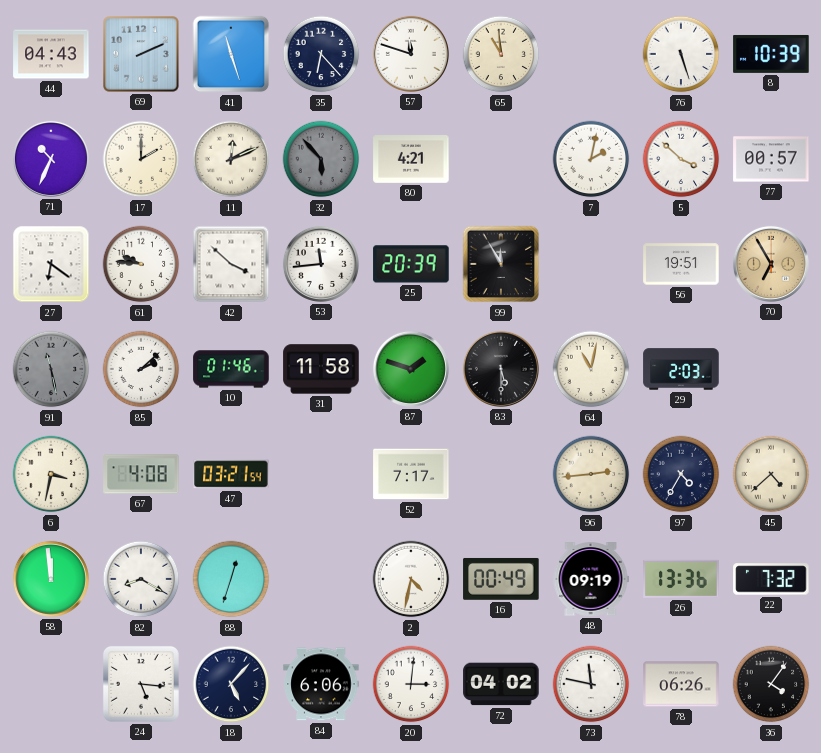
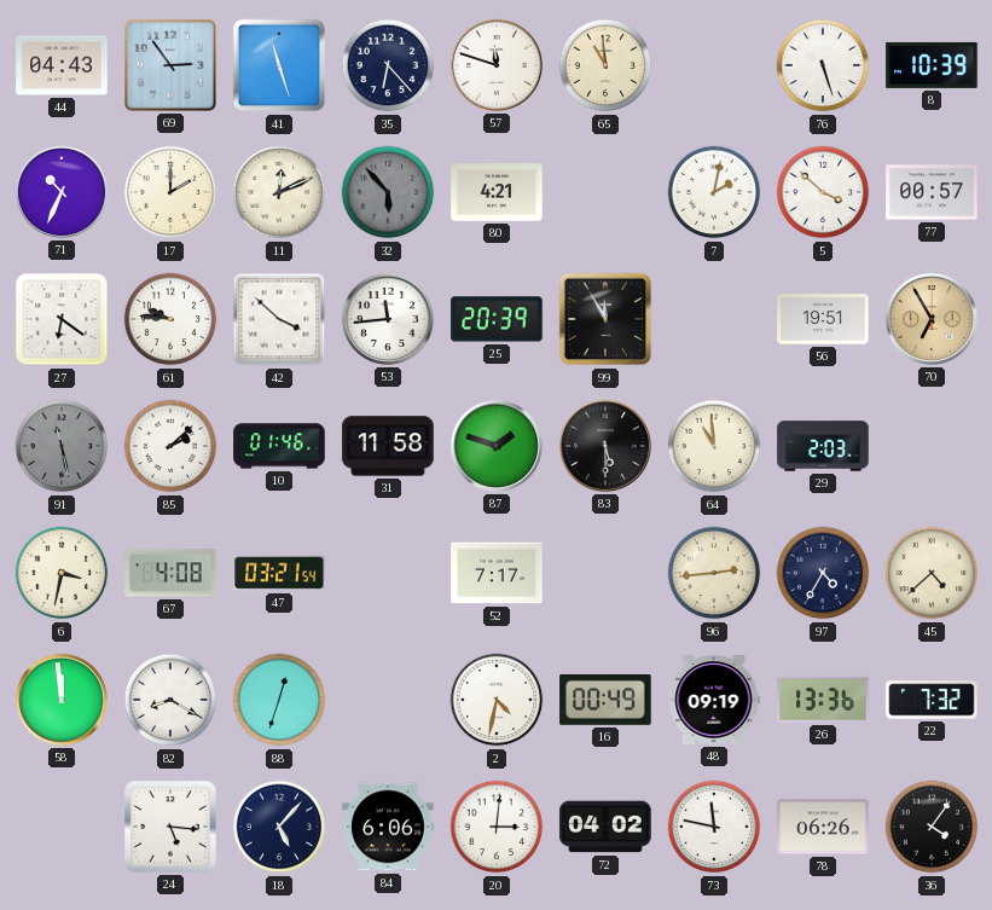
69: 2:11 -> 2:54 (170, 65)
64: 11:02 -> 10:59 (714, 446)
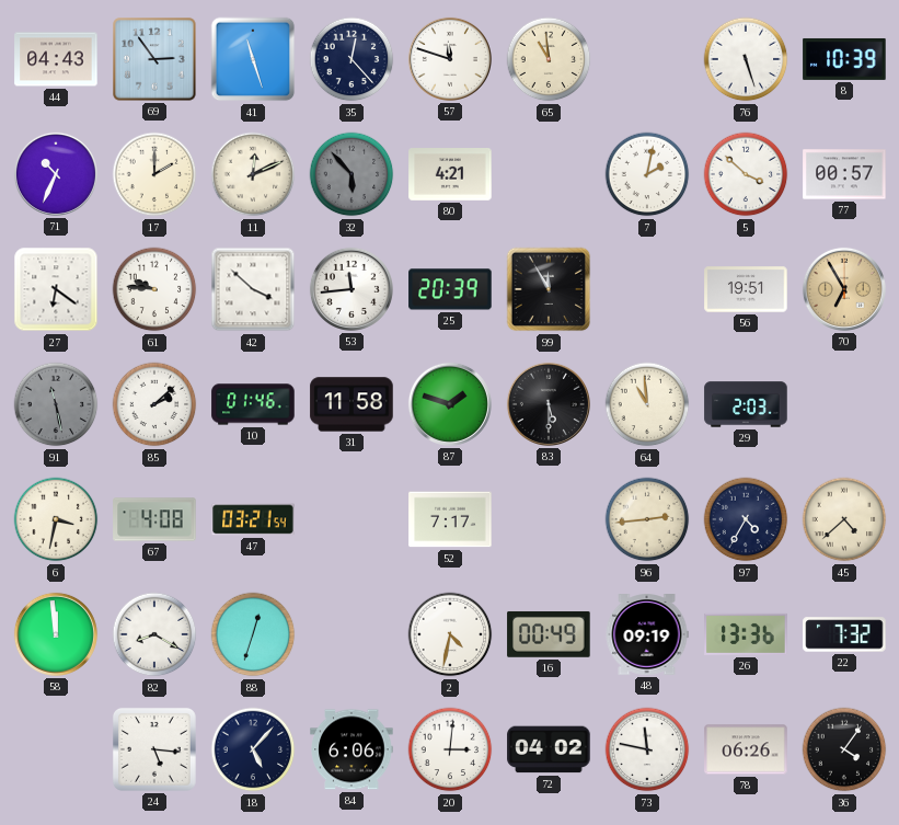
35: 6:23 -> 12:23 (351, 59)
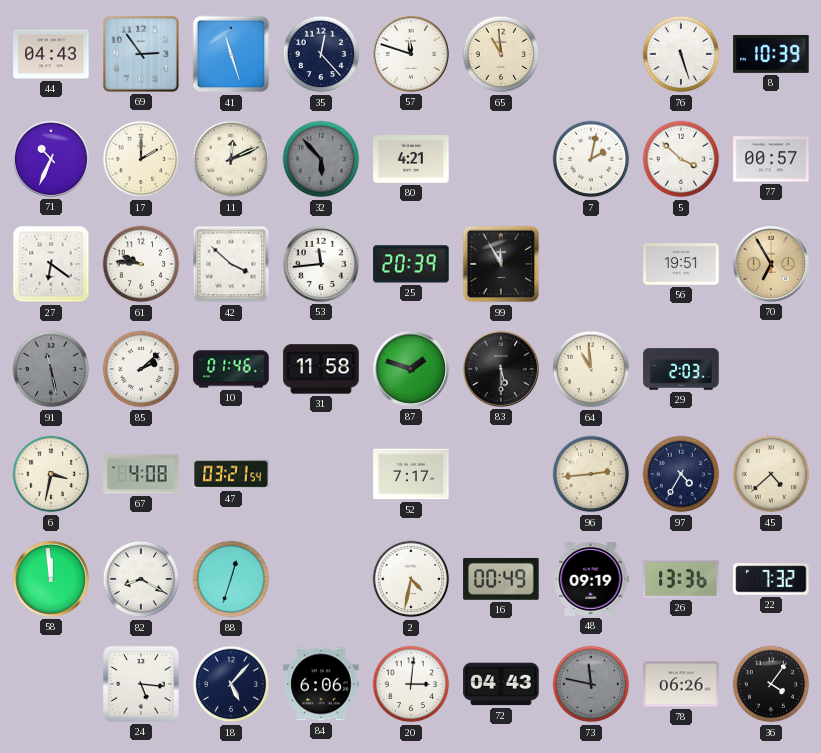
72: 04:02 -> 04:43 (501, 684)
73 dial: white -> grey (591, 684)
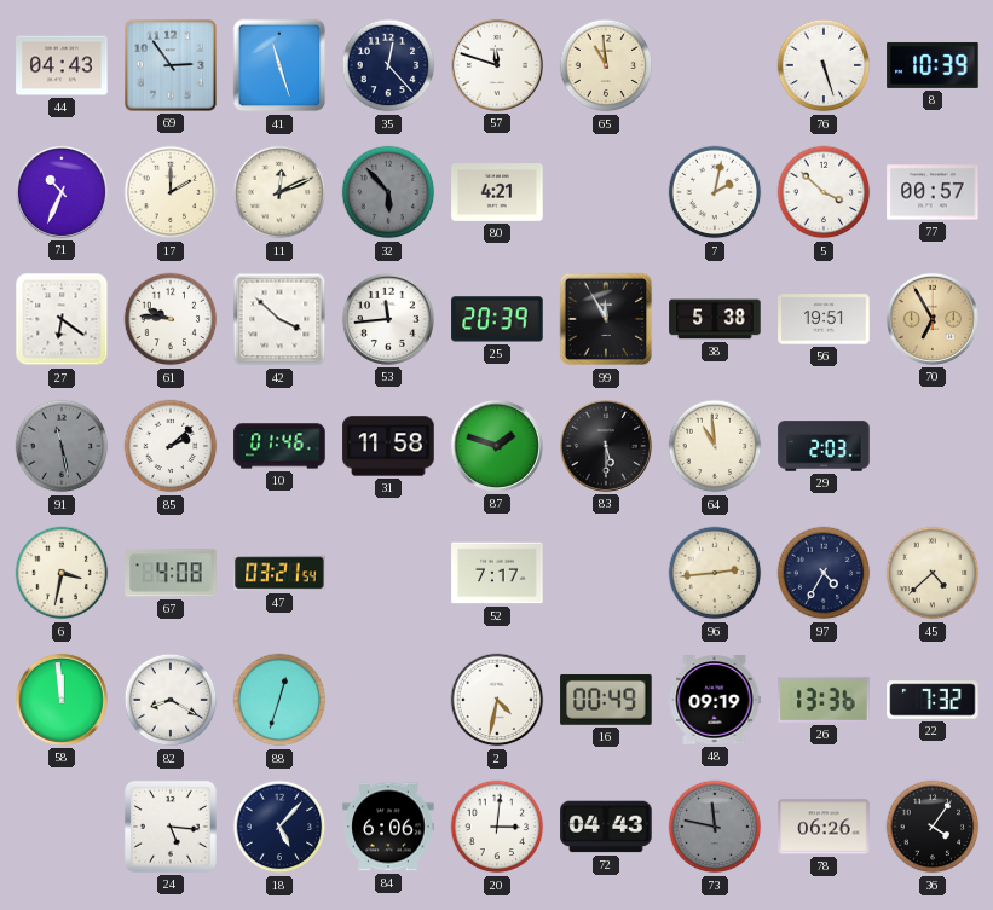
38: none -> 5:38 (715, 319)
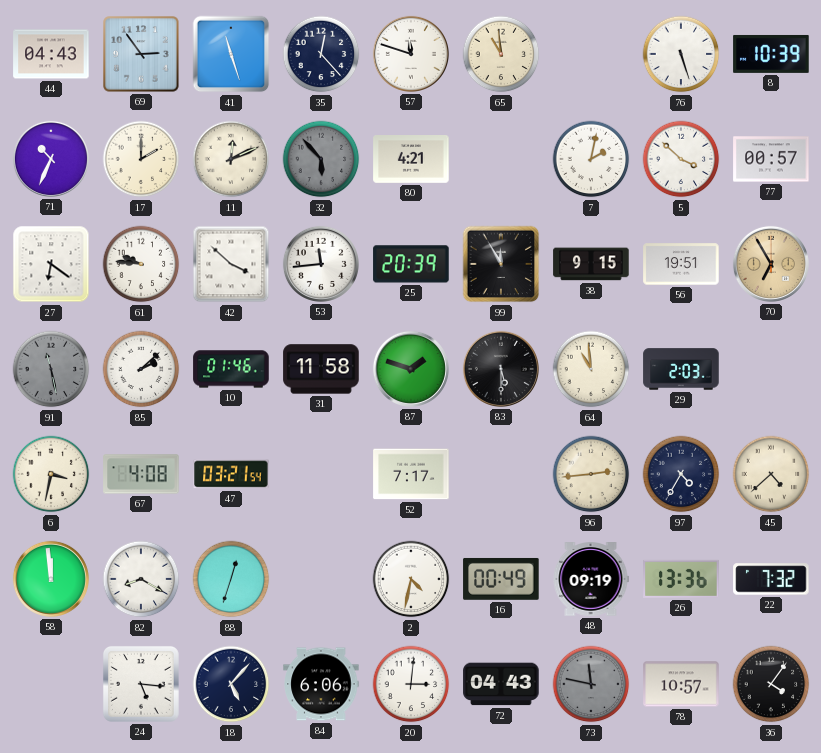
38: 5:38 -> 9:15 (591, 264)
78: 06:26 -> 10:57 (681, 684)
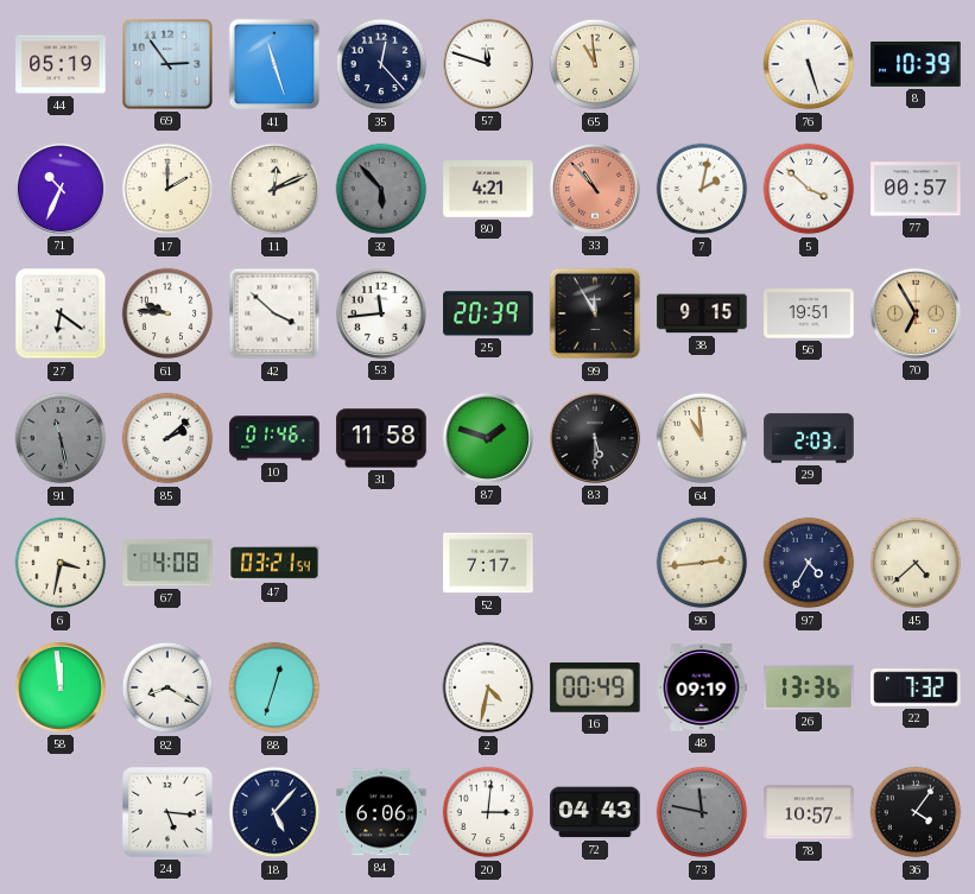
44: 04:43 -> 05:19 (61, 64)
33: none -> 10:53 (595, 189)
